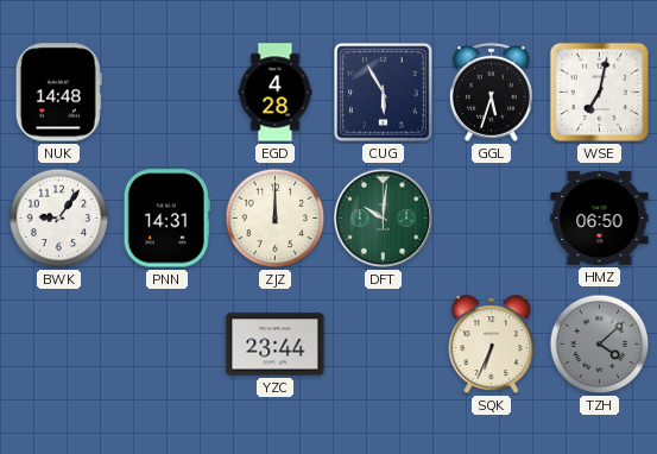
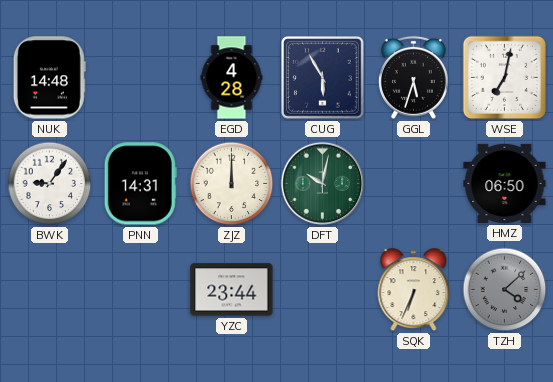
DFT: 10:01 -> 10:02 (323, 184)
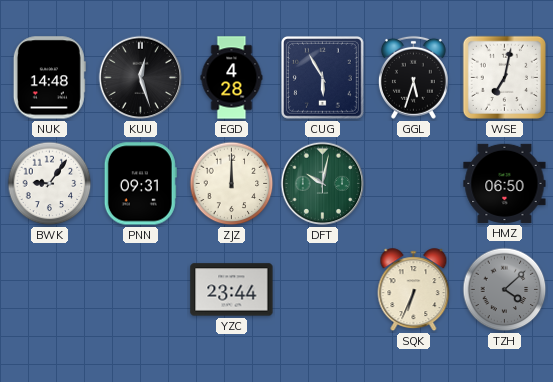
KUU: none -> 12:27 (141, 78)
PNN: 14:31 -> 09:31 (140, 184)
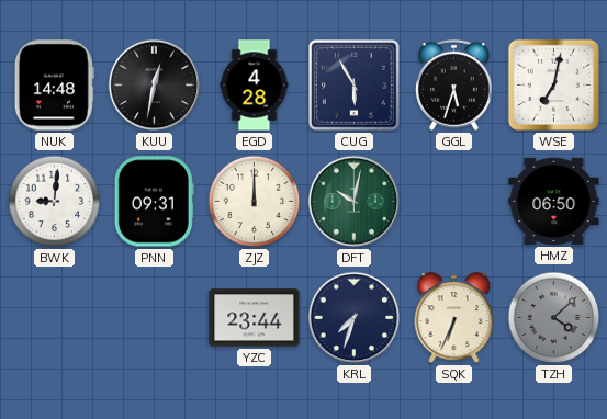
KUU: 12:27 -> 12:32 (155, 86)
BWK: 9:06 -> 9:01 (55, 202)
KRL: none -> 7:33 (355, 318)
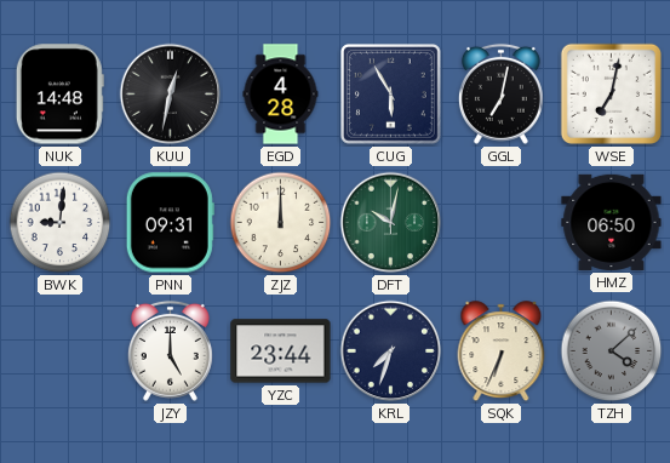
GGL: 5:33 -> 7:02 (500, 93)
JZY: none -> 5:00 (170, 350)
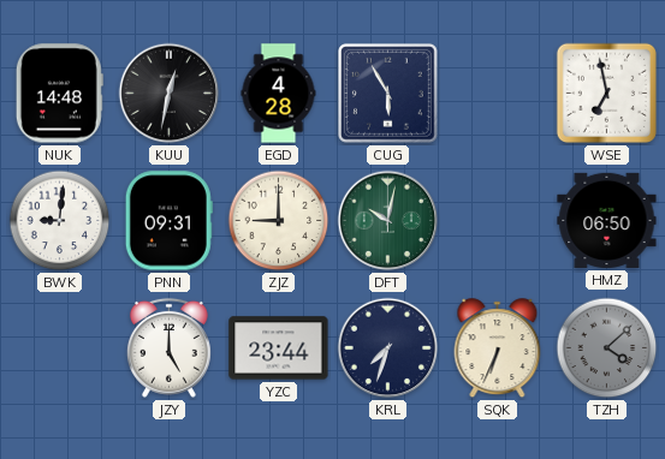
GGL: 7:02 -> none (500, 93)
WSE: 7:02 -> 6:58 (606, 93)
ZJZ: 12:00 -> 9:00 (279, 221)
